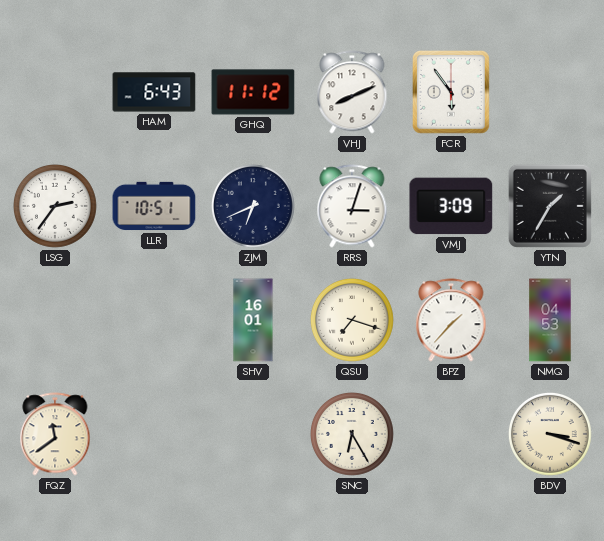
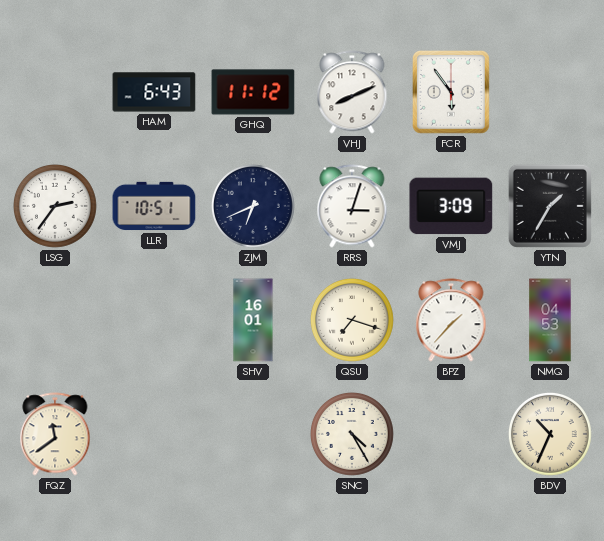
SNC: 6:25 -> 4:25 (352, 434)
BDV: 3:18 -> 10:34 (550, 434)
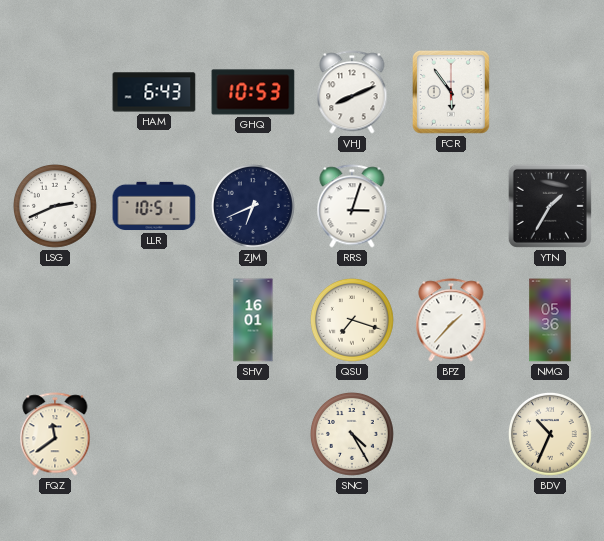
GHQ: 11:12 -> 10:53 (253, 92)
LSG: 2:36 -> 2:41 (55, 206)
VMJ: 3:09 -> none (451, 206)
NMQ: 04:53 -> 05:36 (550, 320)
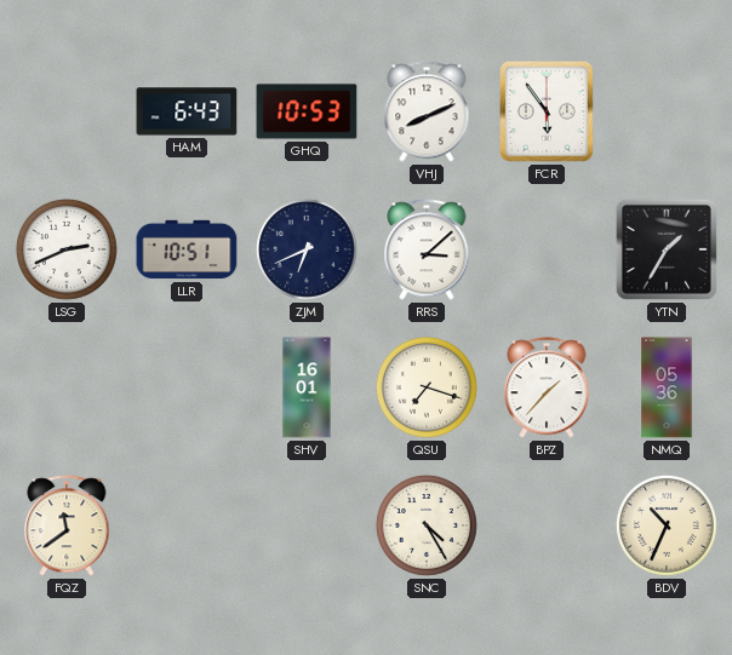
RRS: 3:03 -> 3:08 (427, 249)
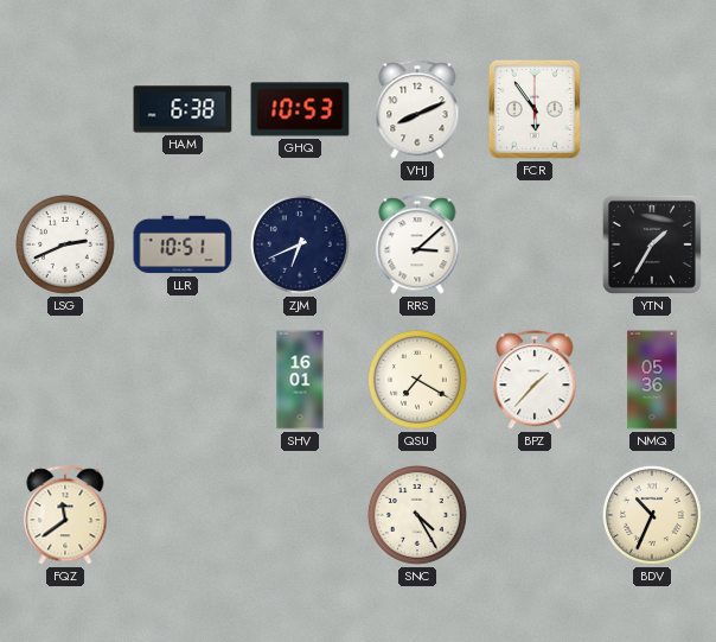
HAM: 6:43 -> 6:38 (183, 109)
QSU: 7:18 -> 7:20 (417, 380)
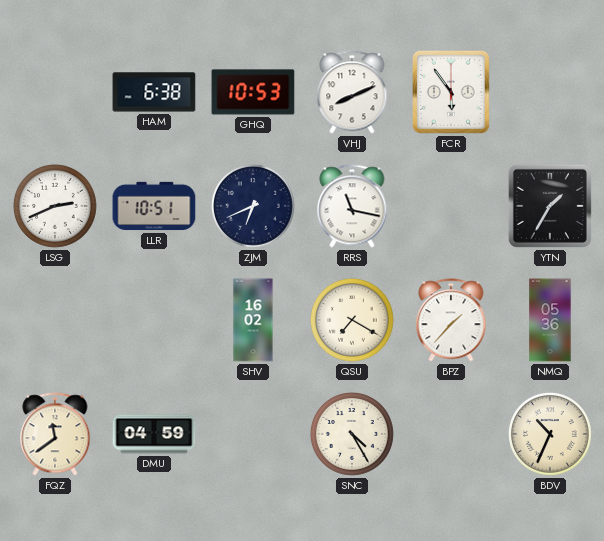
RRS: 3:08 -> 11:17 (352, 206)
SHV: 16:01 -> 16:02 (253, 320)
DMU: none -> 04:59 (154, 434)
